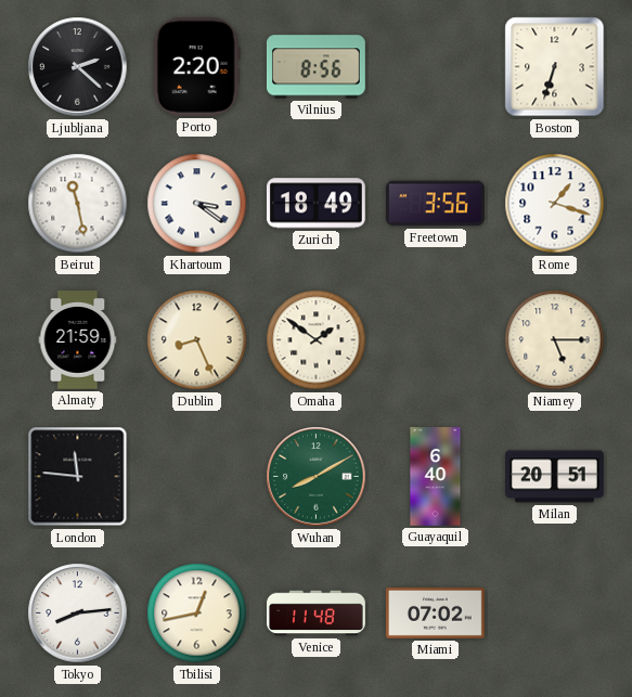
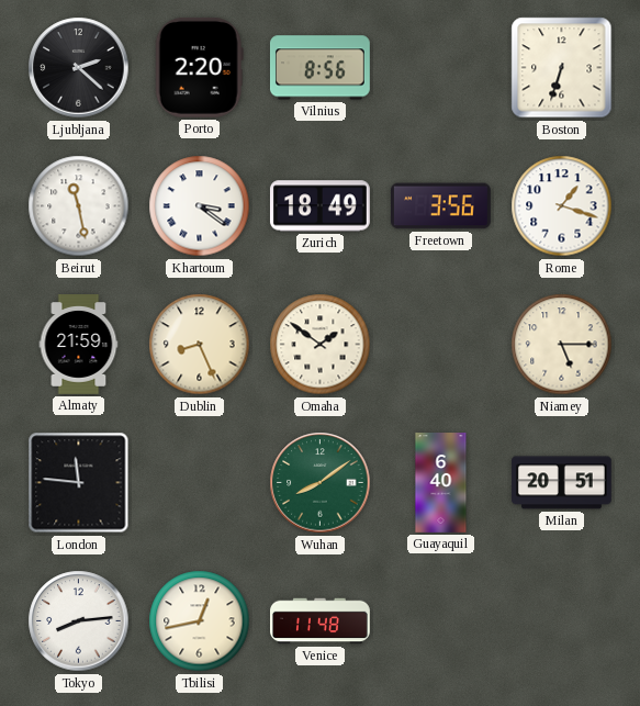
Wuhan: 8:10 -> 8:09 (321, 483)
Miami: 07:02 -> none (435, 612)
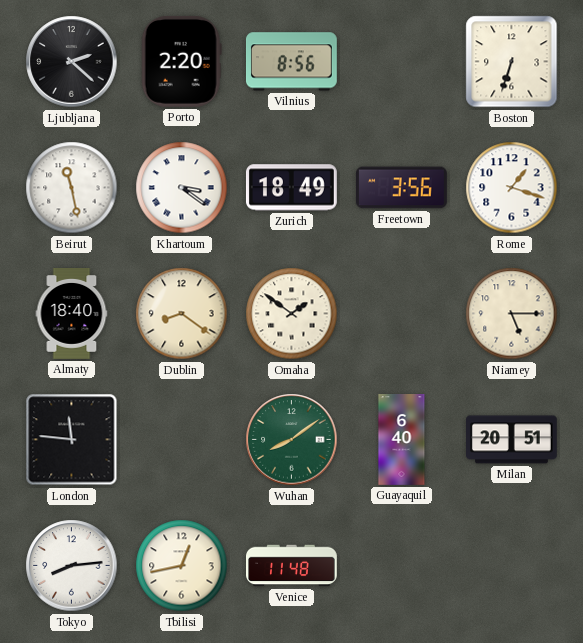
Almaty: 21:59 -> 18:40 (72, 314)
Dublin: 8:26 -> 8:21 (182, 314)
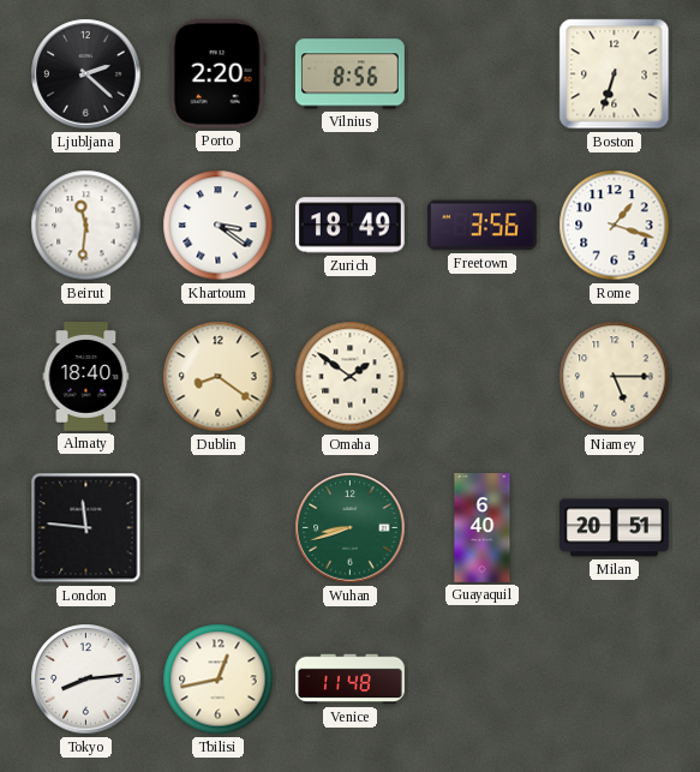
Beirut: 11:28 -> 11:31 (86, 226)
Wuhan: 8:09 -> 8:42 (351, 528)
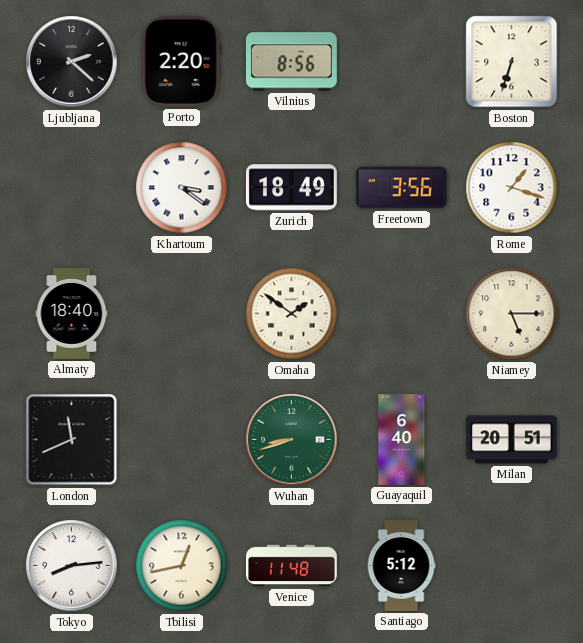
Beirut: 11:31 -> none (86, 226)
Dublin: 8:21 -> none (219, 377)
London: 11:46 -> 11:41 (72, 440)
Santiago: none -> 5:12 (401, 566)
